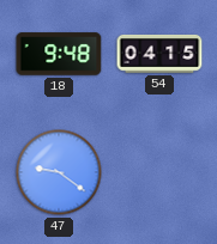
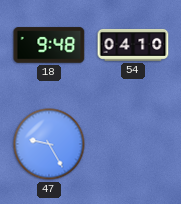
54: 04:15 -> 04:10 (133, 45)
47: 9:21 -> 9:25 (49, 144)
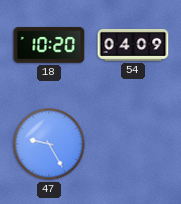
18: 9:48 -> 10:20 (49, 45)
54: 04:10 -> 04:09 (133, 45)
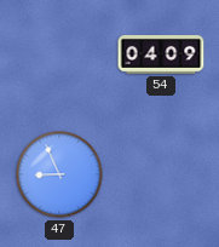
18: 10:20 -> none (49, 45)
47: 9:25 -> 8:56 (59, 174)
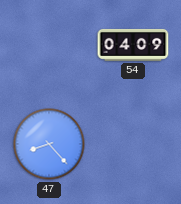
47: 8:56 -> 8:23 (49, 144)
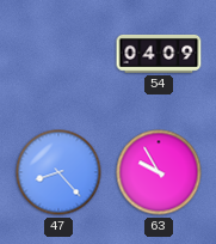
63: none -> 9:55 (159, 172)
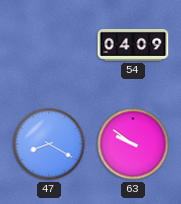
47: 8:23 -> 8:20 (49, 144)
63: 9:55 -> 9:51 (133, 144)
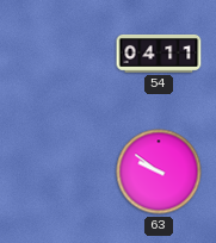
54: 04:09 -> 04:11 (159, 54)
47: 8:20 -> none (49, 144)
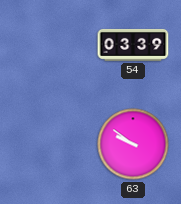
54: 04:11 -> 03:39 (133, 45)
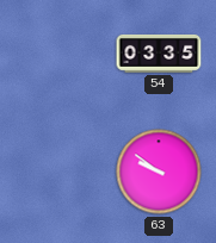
54: 03:39 -> 03:35 (159, 54)
